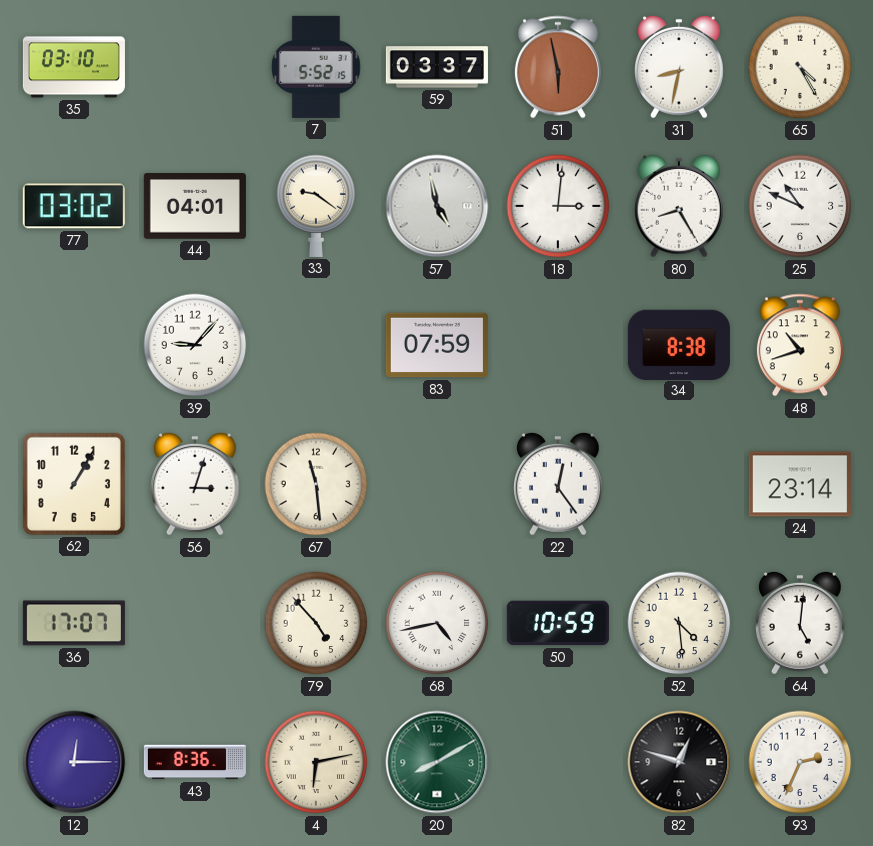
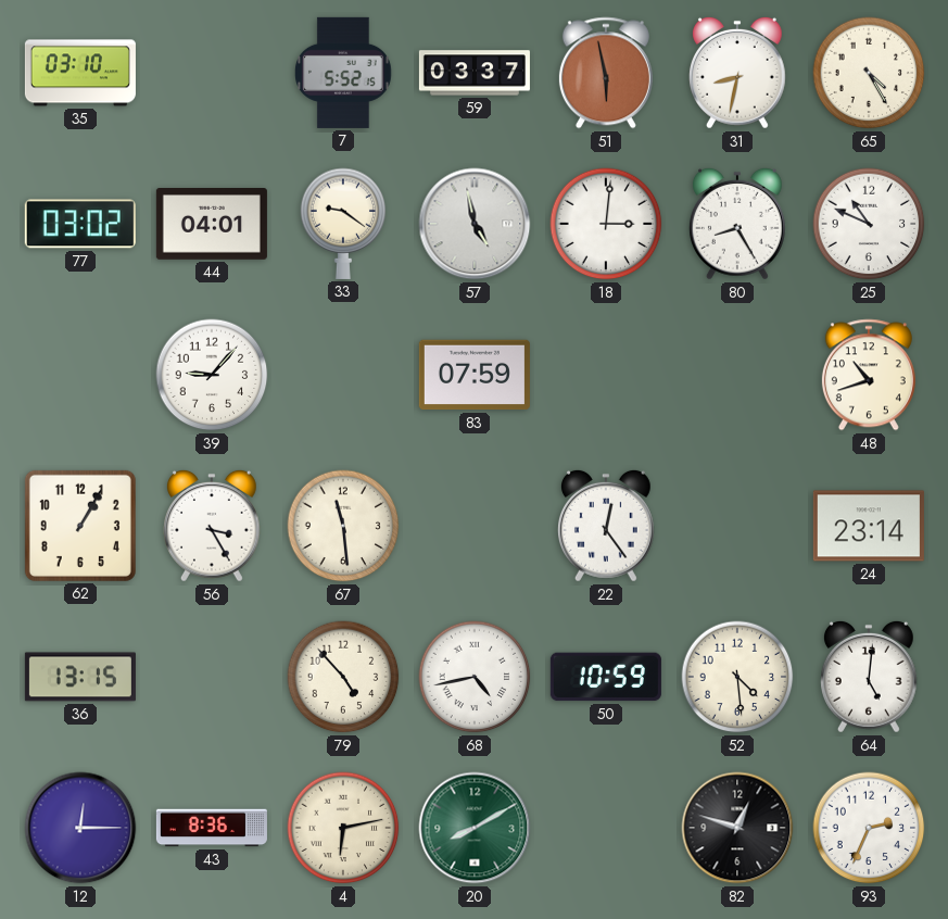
34: 8:38 -> none (679, 344)
56: 3:03 -> 3:25 (213, 526)
36: 17:07 -> 13:15 (80, 677)
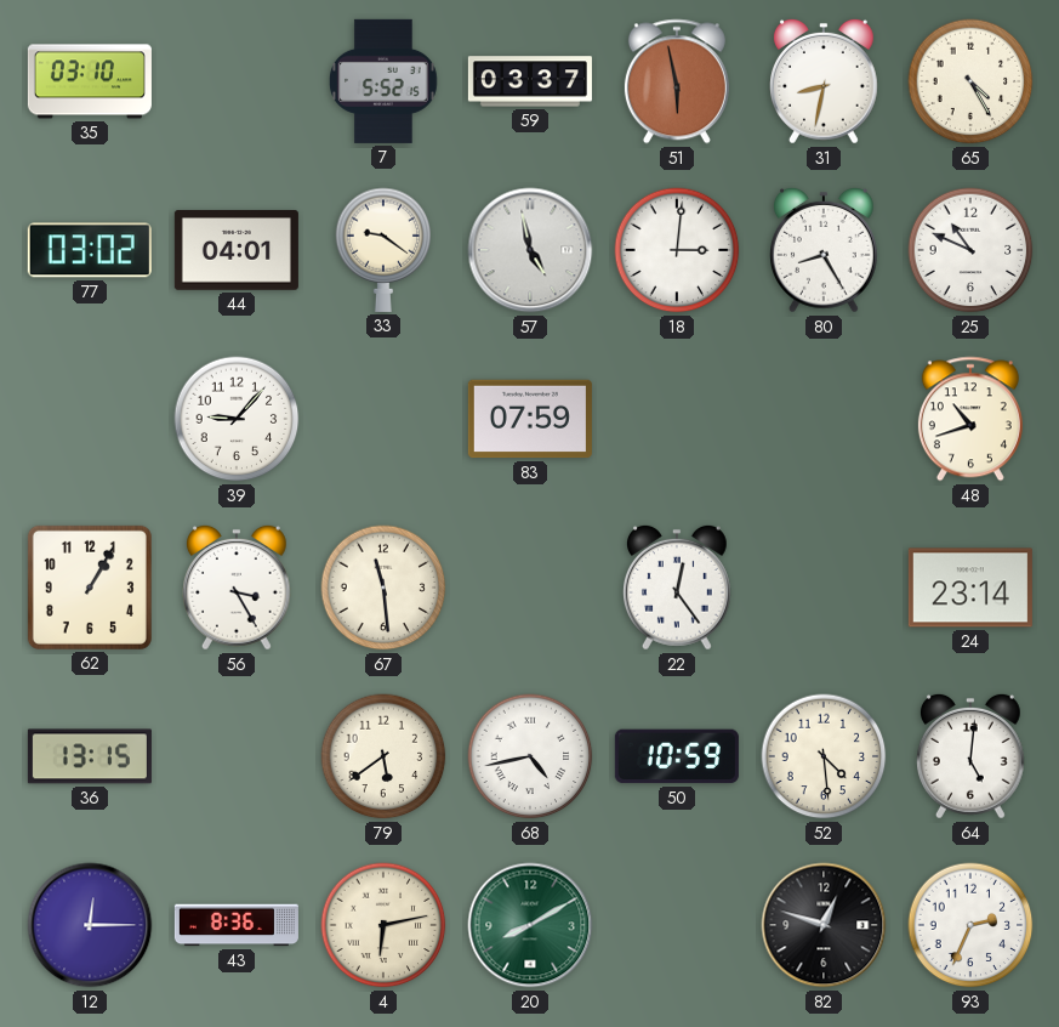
79: 4:53 -> 5:39 (383, 756)
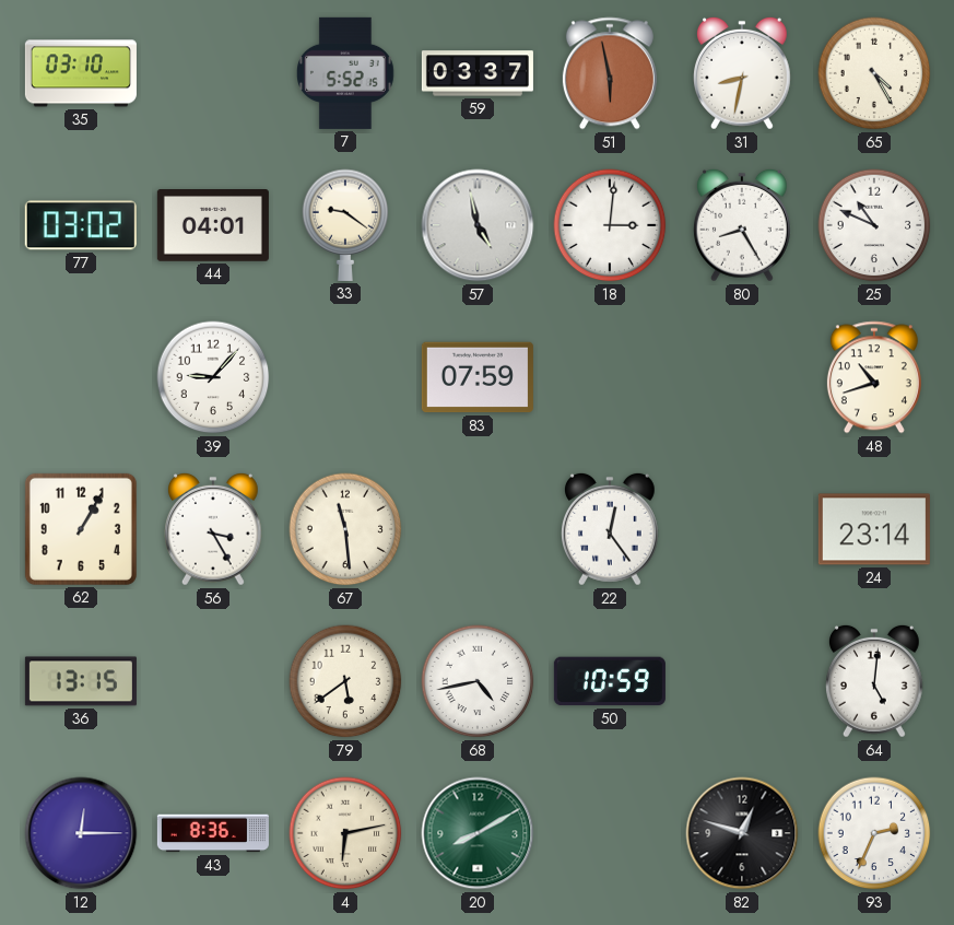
52: 4:29 -> none (824, 756)
